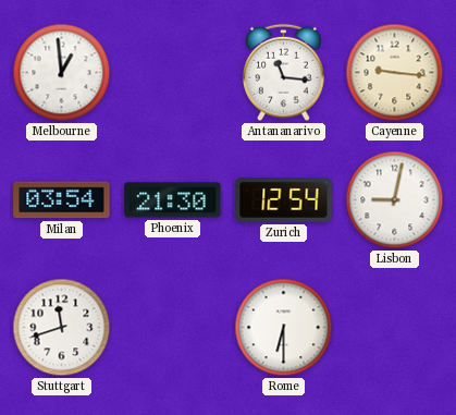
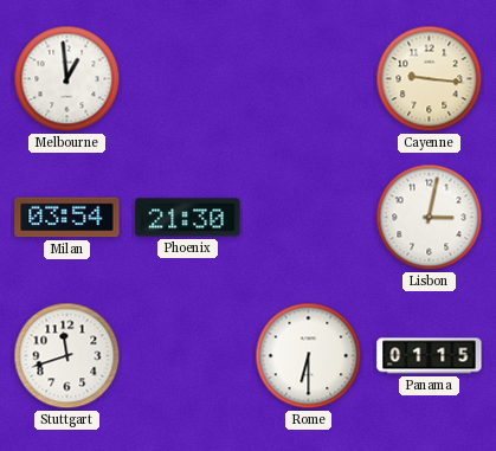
Antananarivo: 11:16 -> none (284, 73)
Zurich: 12:54 -> none (284, 200)
Lisbon: 9:02 -> 3:02 (430, 218)
Panama: none -> 01:15 (430, 356)
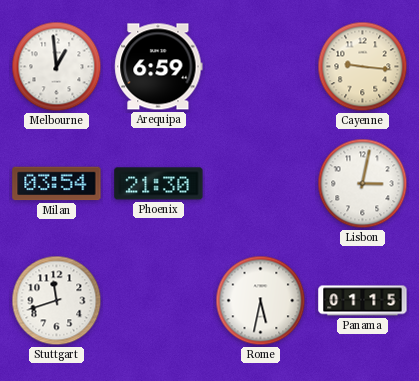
Arequipa: none -> 6:59 (159, 67)
Rome: 6:30 -> 5:32 (261, 301)
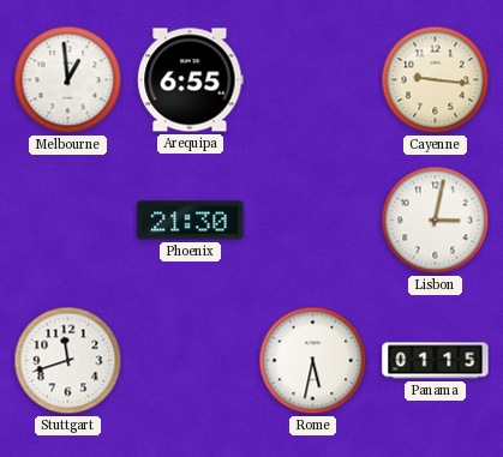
Arequipa: 6:59 -> 6:55 (191, 80)
Milan: 03:54 -> none (57, 184)
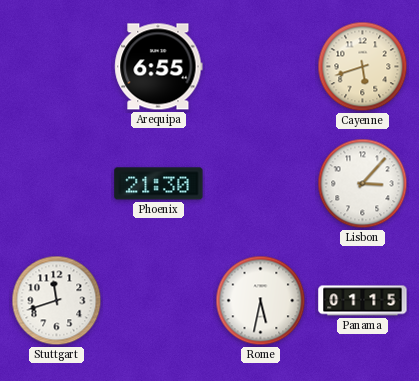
Melbourne: 12:59 -> none (68, 80)
Cayenne: 9:16 -> 5:42 (363, 67)
Lisbon: 3:02 -> 3:07 (363, 184)
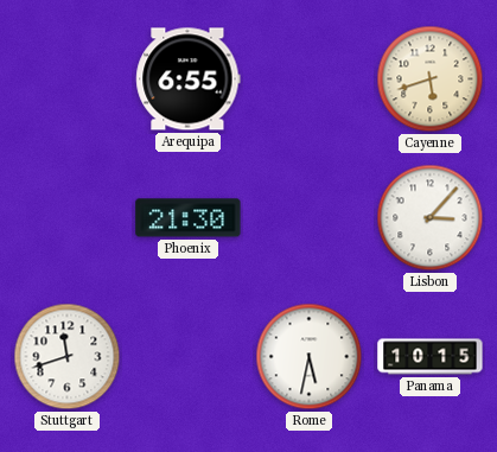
Panama: 01:15 -> 10:15 (431, 357)
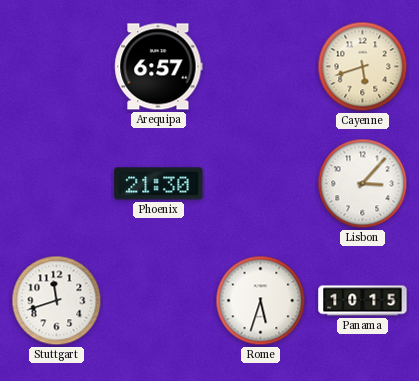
Arequipa: 6:55 -> 6:57 (159, 67)
Rome: 5:32 -> 5:33 (261, 301)
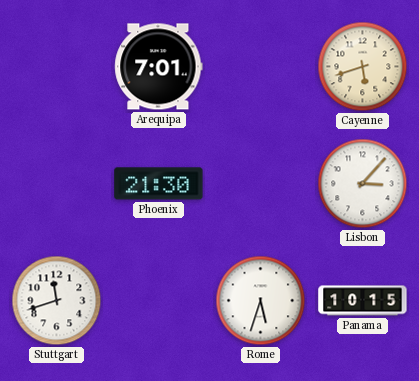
Arequipa: 6:57 -> 7:01 (159, 67)
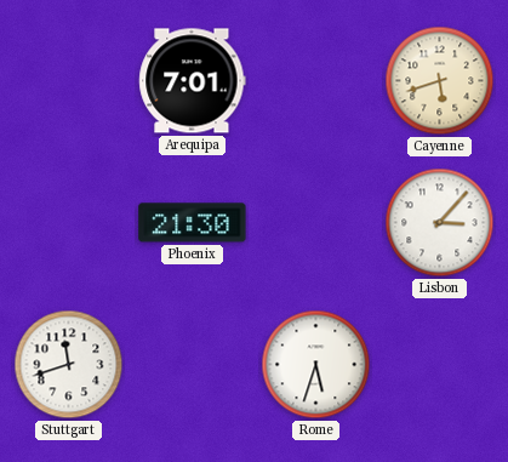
Panama: 10:15 -> none (363, 301)
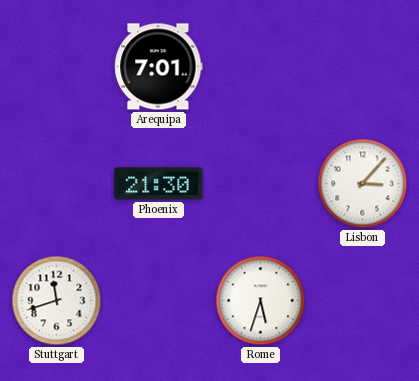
Cayenne: 5:42 -> none (440, 81)
